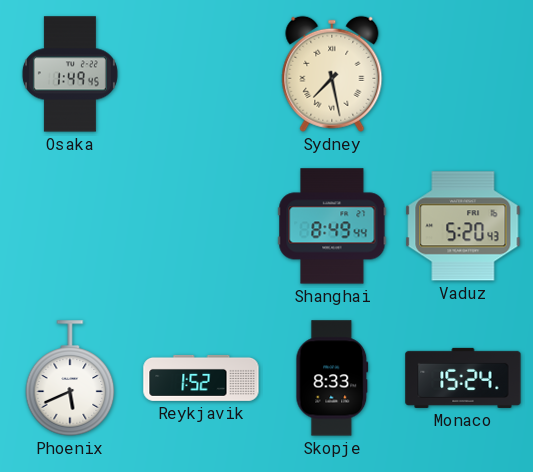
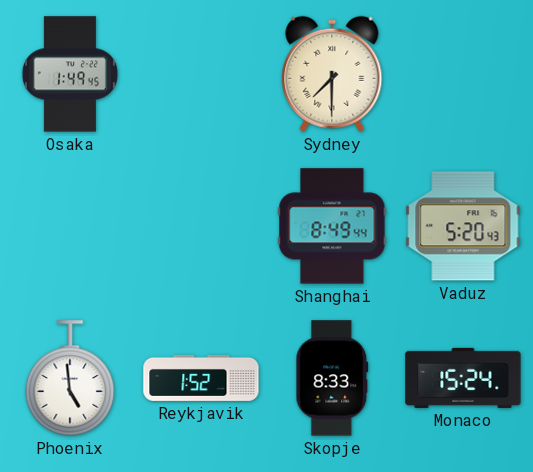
Sydney: 7:28 -> 7:30 (332, 74)
Phoenix: 5:41 -> 4:59 (70, 378)
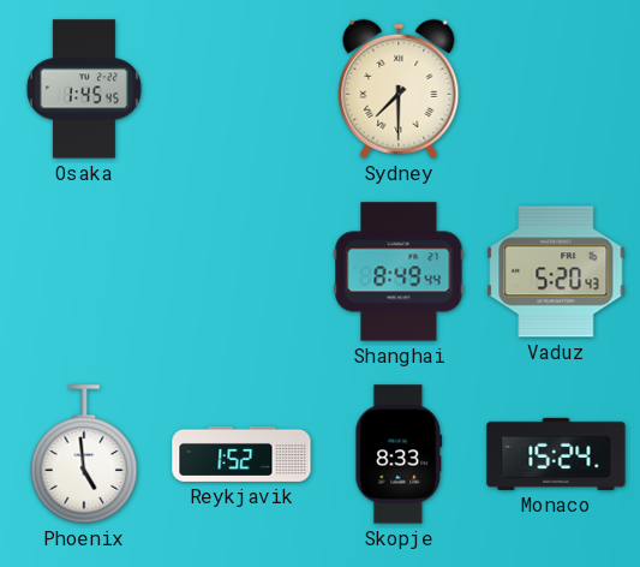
Osaka: 1:49 -> 1:45 (84, 89)
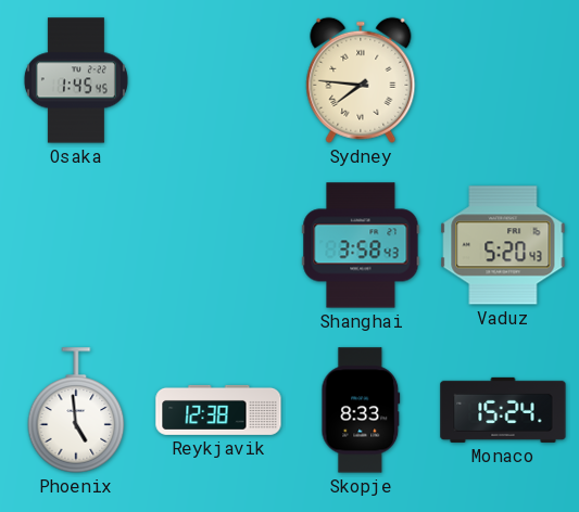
Sydney: 7:30 -> 7:46 (361, 80)
Shanghai: 8:49 -> 3:58 (361, 245)
Reykjavik: 1:52 -> 12:38 (218, 410)
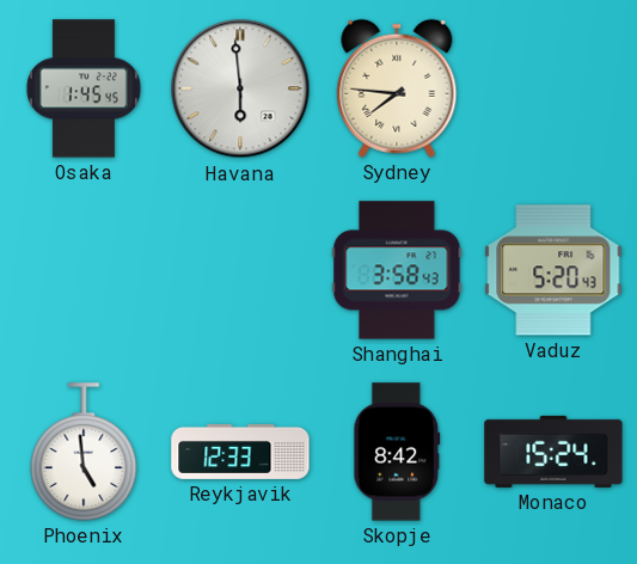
Havana: none -> 5:59 (240, 88)
Reykjavik: 12:38 -> 12:33 (240, 452)
Skopje: 8:33 -> 8:42 (397, 452)
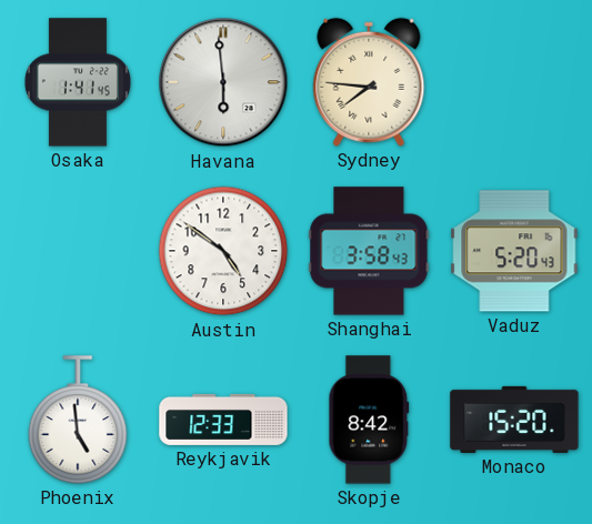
Osaka: 1:45 -> 1:41 (78, 82)
Austin: none -> 4:51 (223, 251)
Monaco: 15:24 -> 15:20 (514, 420)
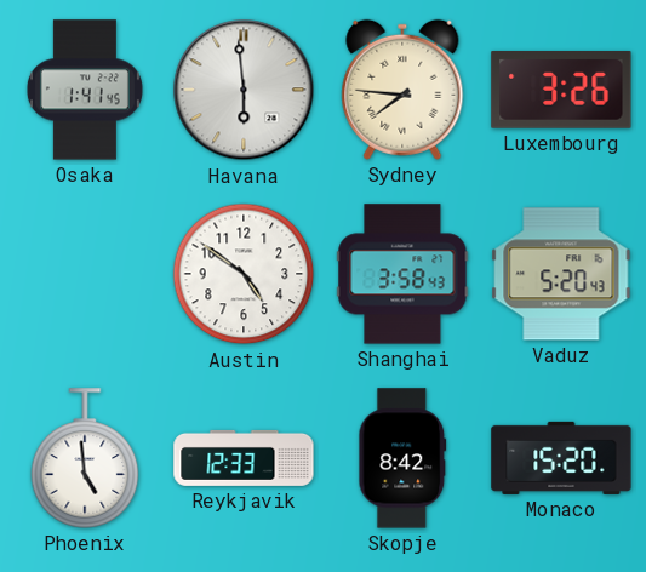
Luxembourg: none -> 3:26 (561, 91)
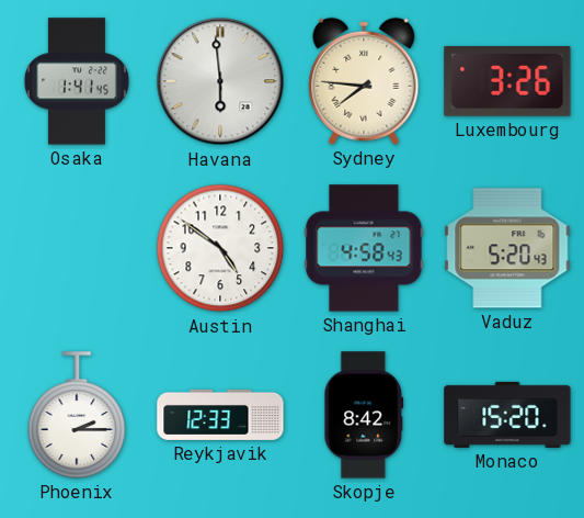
Shanghai: 3:58 -> 4:58 (364, 248)
Phoenix: 4:59 -> 2:15 (77, 415)
